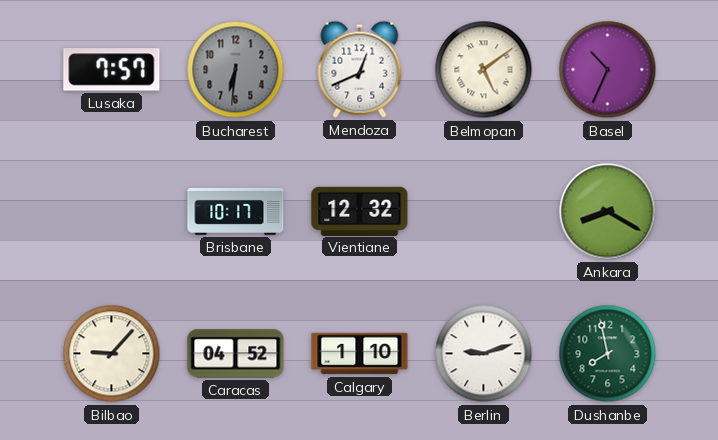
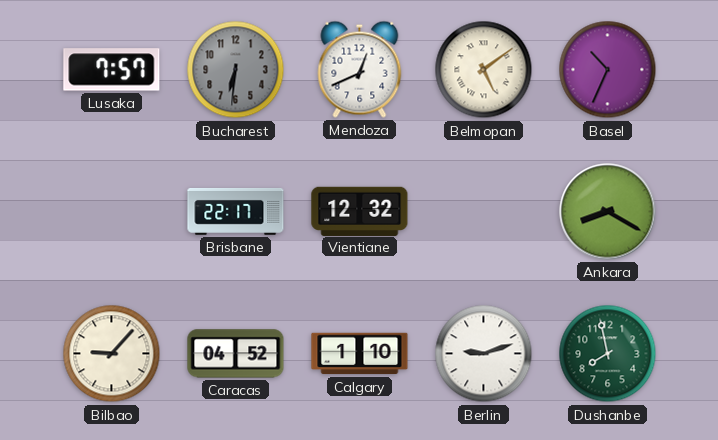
Brisbane: 10:17 -> 22:17 (236, 211)
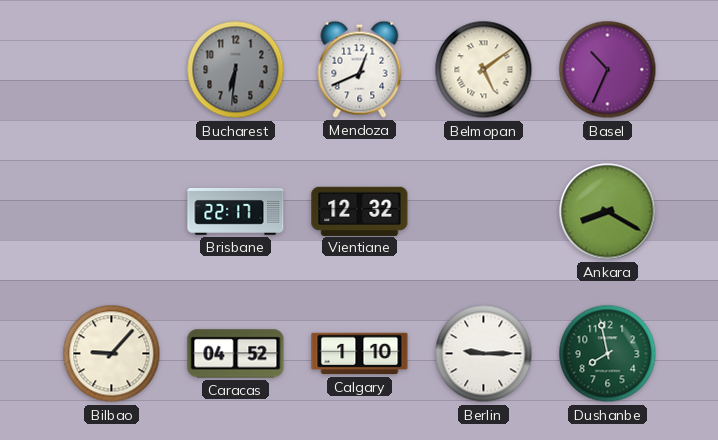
Lusaka: 7:57 -> none (112, 70)
Berlin: 9:12 -> 9:15 (484, 354)
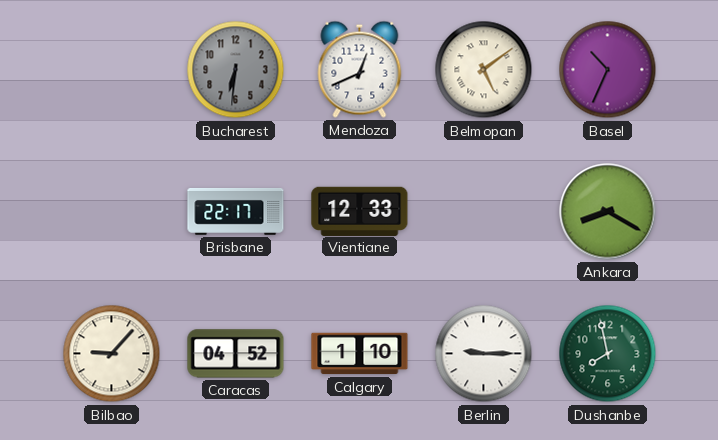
Vientiane: 12:32 -> 12:33 (360, 211)
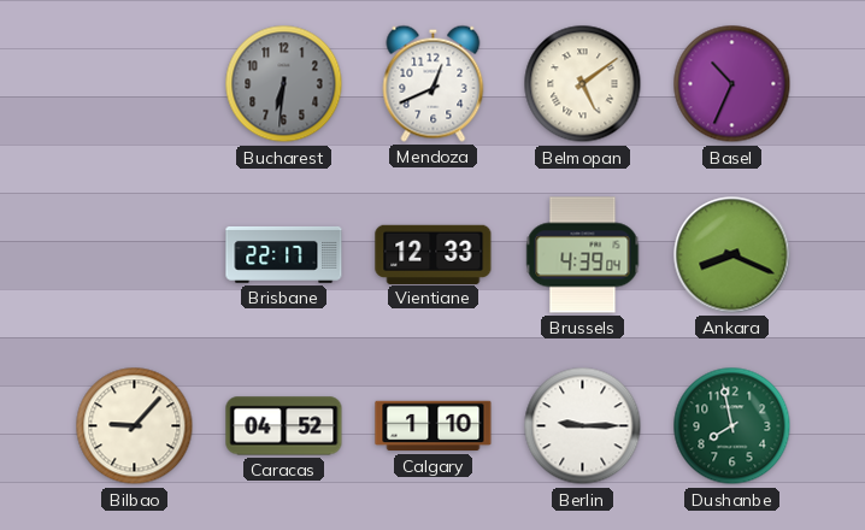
Brussels: none -> 4:39 (583, 255)
Ankara: 8:20 -> 8:19 (732, 255)
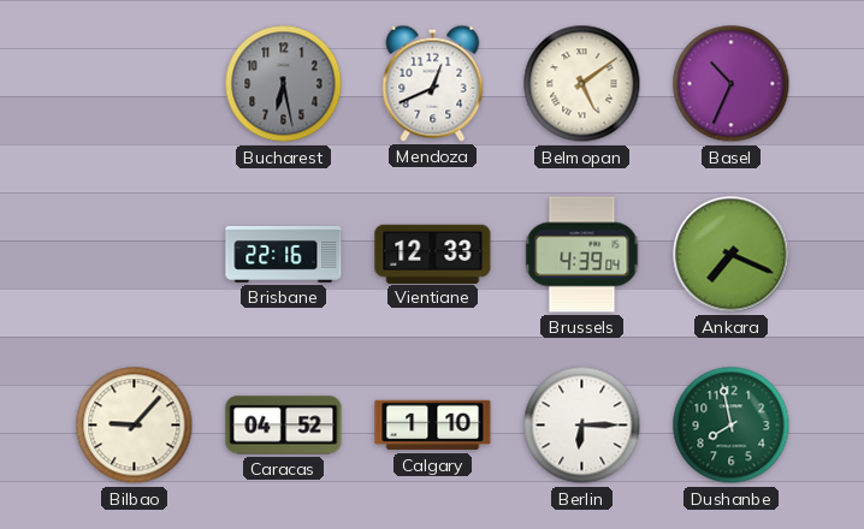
Bucharest: 6:31 -> 6:28 (284, 84)
Brisbane: 22:17 -> 22:16 (284, 254)
Ankara: 8:19 -> 7:19 (732, 255)
Berlin: 9:15 -> 6:15 (582, 426)
